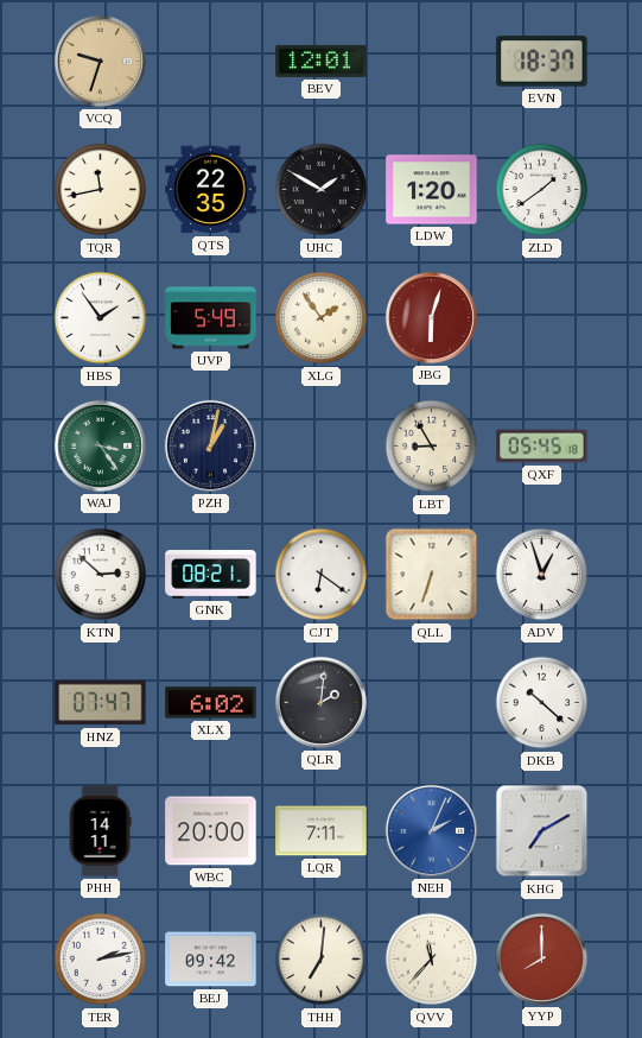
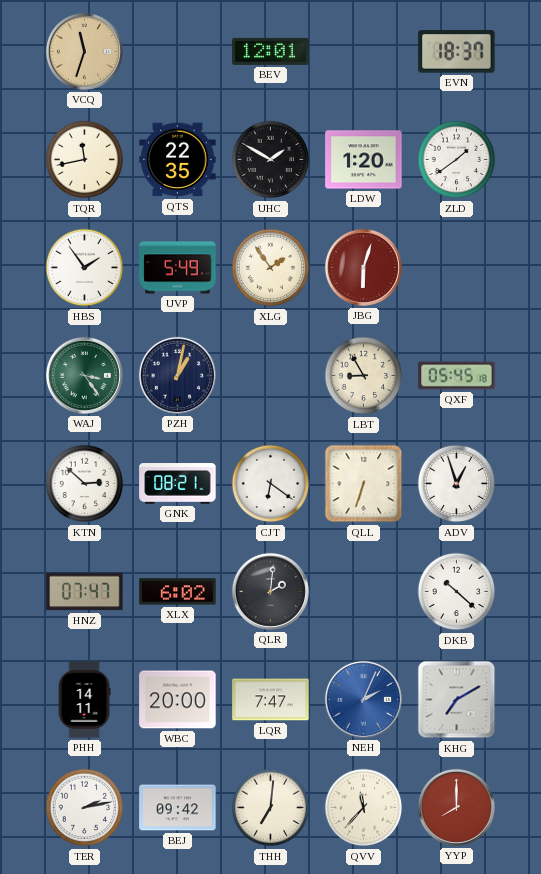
VCQ: 9:33 -> 11:33 (84, 51)
LQR: 7:11 -> 7:47 (271, 700)
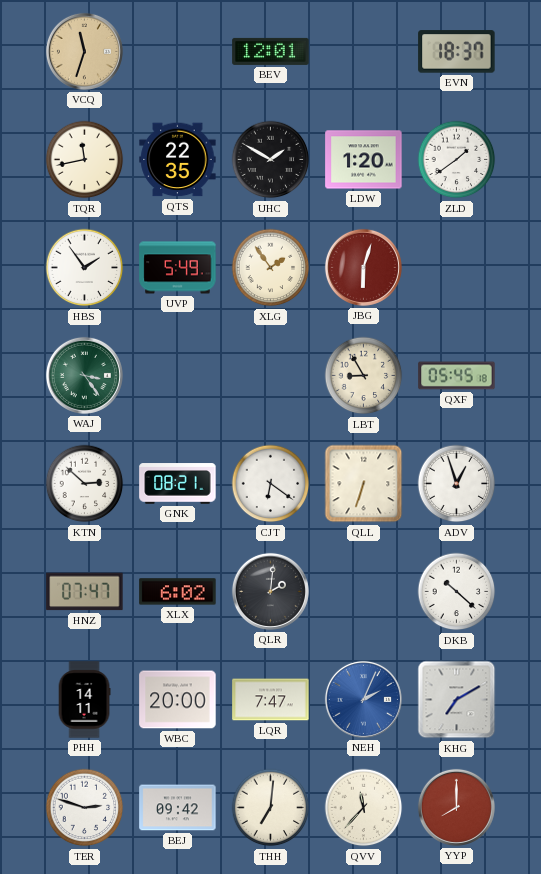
PZH: 1:02 -> none (177, 375)
TER: 2:13 -> 2:48 (85, 808)
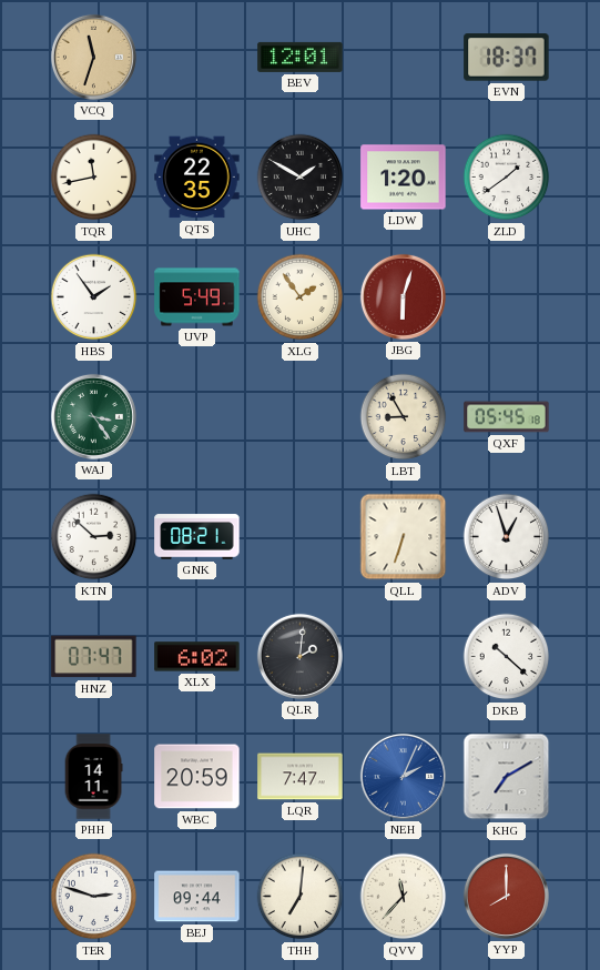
CJT: 6:21 -> none (271, 484)
WBC: 20:00 -> 20:59 (197, 777)
BEJ: 09:42 -> 09:44 (197, 897)
